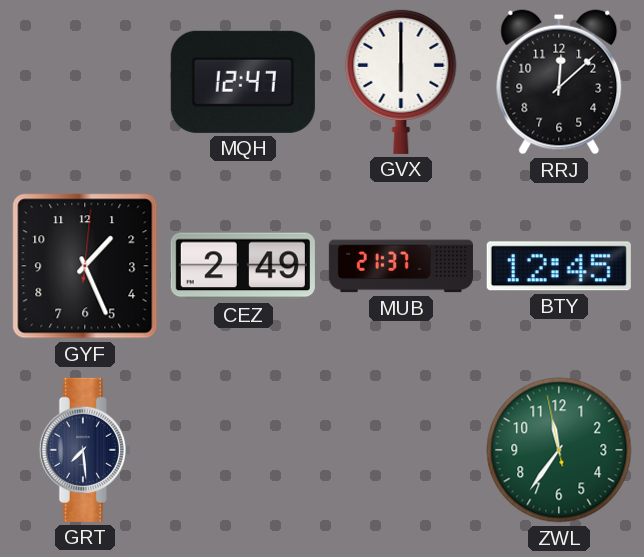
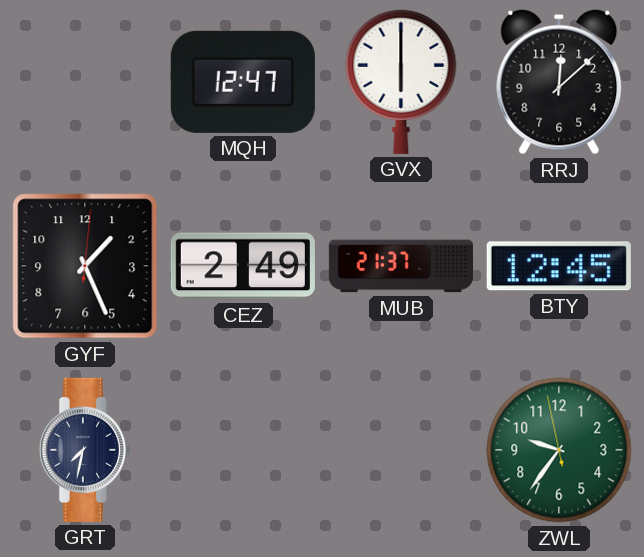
GRT: 7:29 -> 7:32 (85, 450)
ZWL: 11:35 -> 9:35 (559, 450)
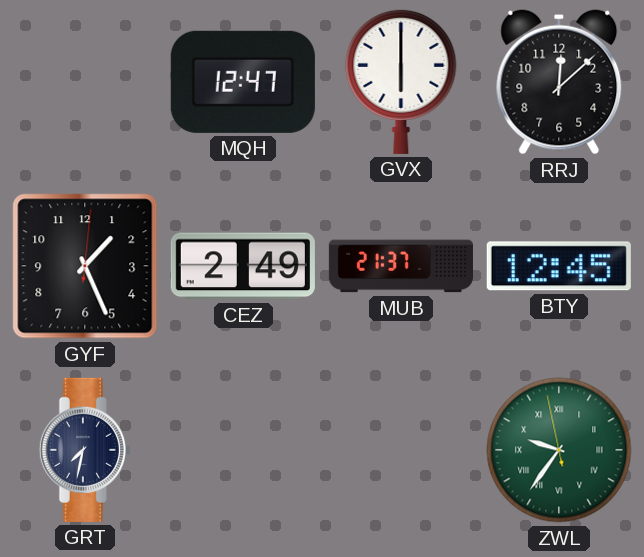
ZWL numerals: Arabic -> Roman (559, 450)
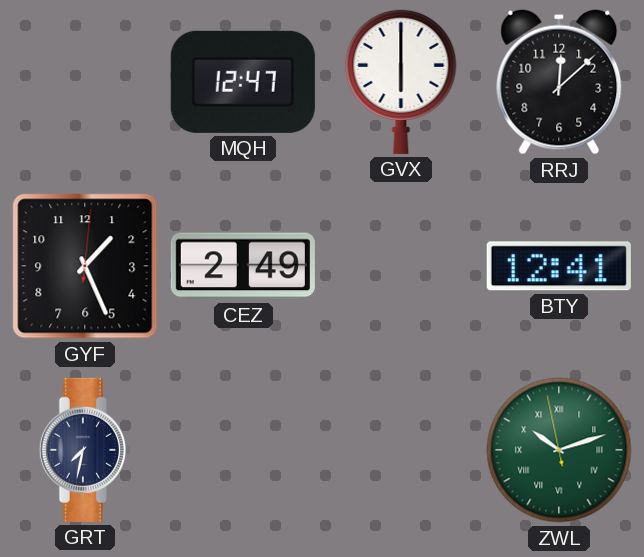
MUB: 21:37 -> none (401, 266)
BTY: 12:45 -> 12:41 (559, 266)
ZWL: 9:35 -> 10:11 (559, 450)
